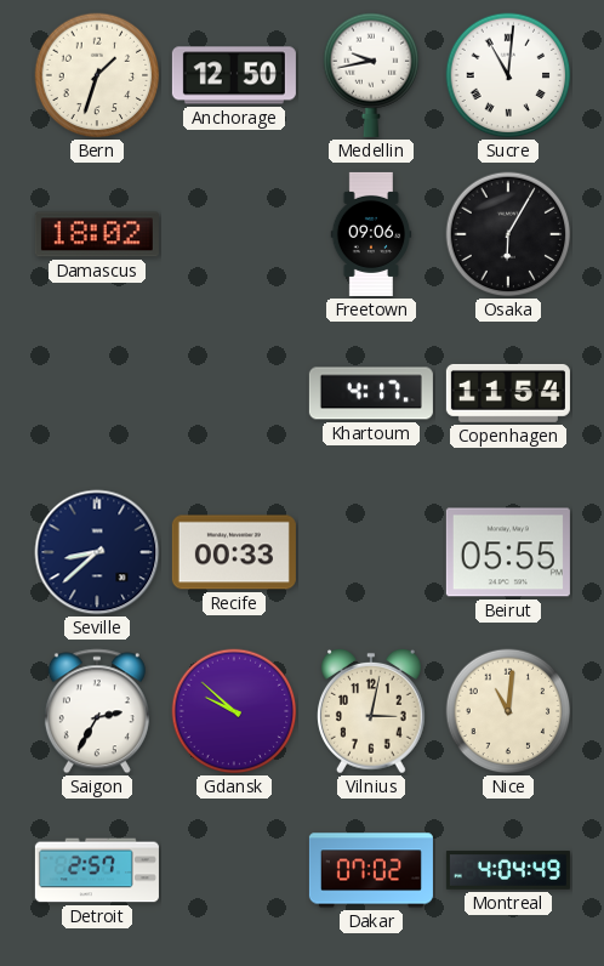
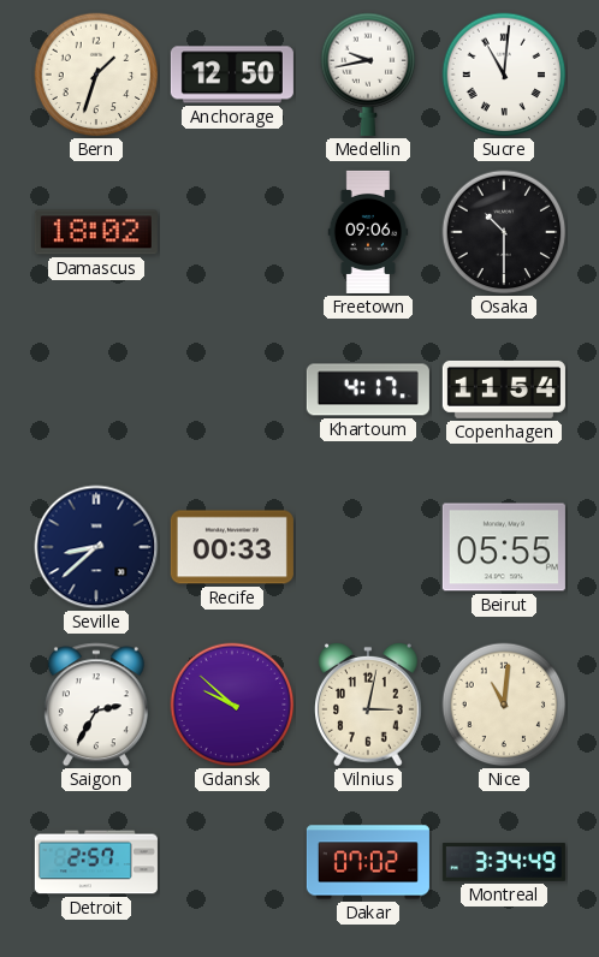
Osaka: 6:05 -> 10:30 (504, 232)
Montreal: 4:04 -> 3:34 (504, 862)
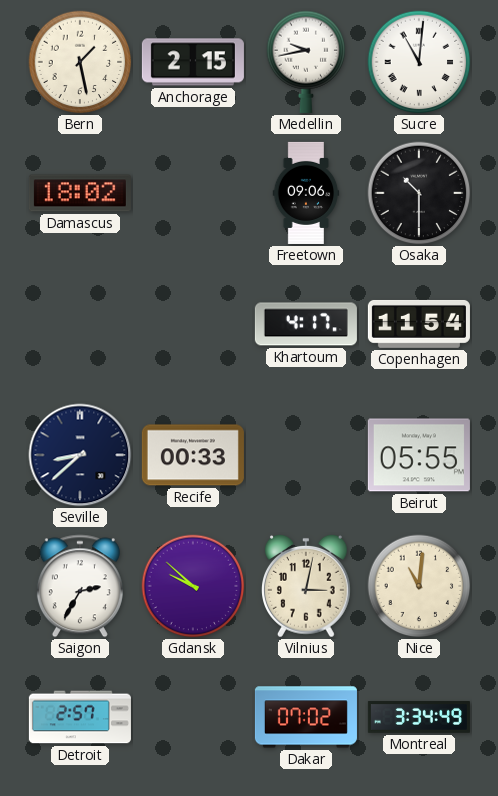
Bern: 1:33 -> 1:28 (80, 62)
Anchorage: 12:50 -> 2:15 (193, 62)
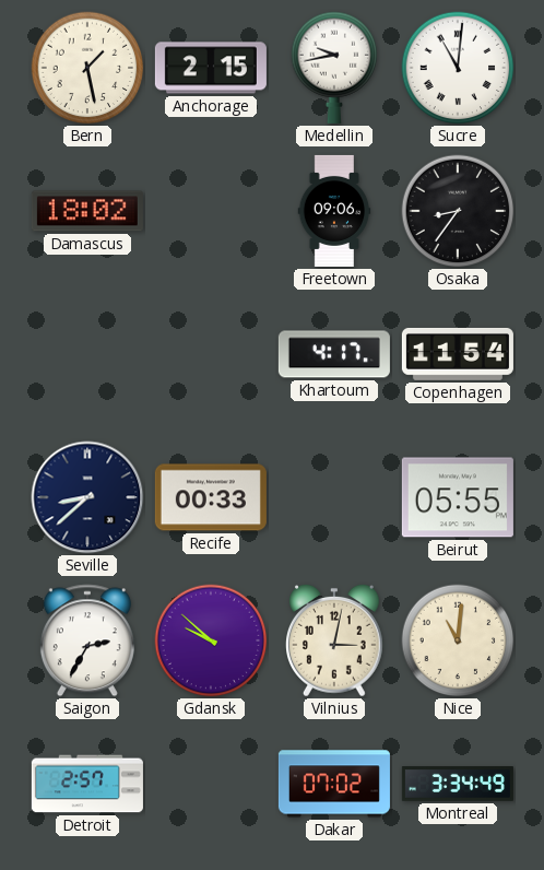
Osaka: 10:30 -> 8:36 (458, 211)
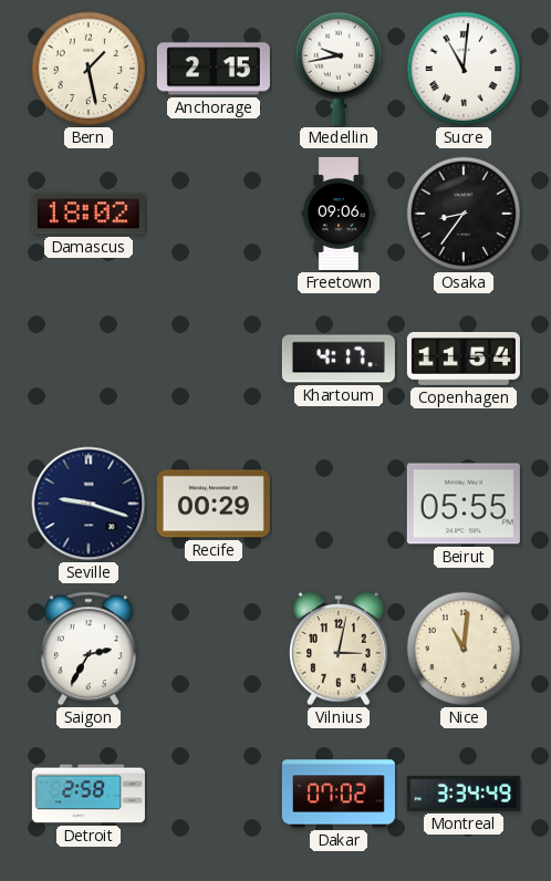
Seville: 8:38 -> 9:18 (89, 504)
Recife: 00:33 -> 00:29 (214, 504)
Gdansk: 9:52 -> none (211, 640)
Detroit: 2:57 -> 2:58 (89, 794)
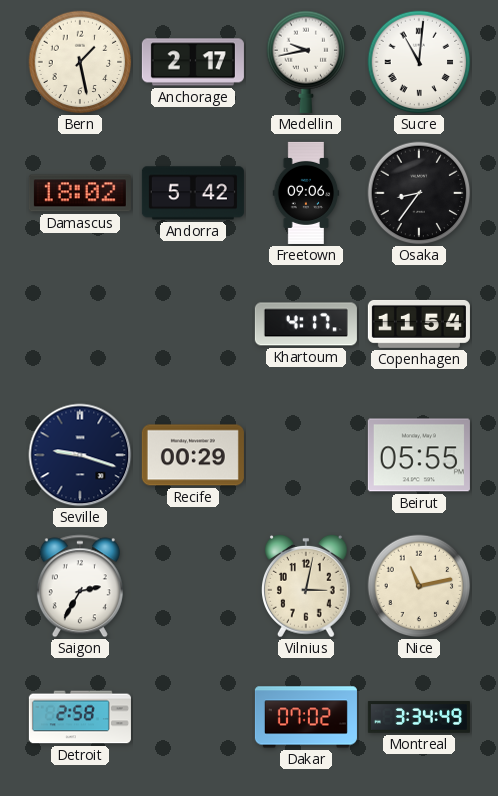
Anchorage: 2:15 -> 2:17 (193, 62)
Andorra: none -> 5:42 (193, 193)
Nice: 11:01 -> 11:13 (419, 586)
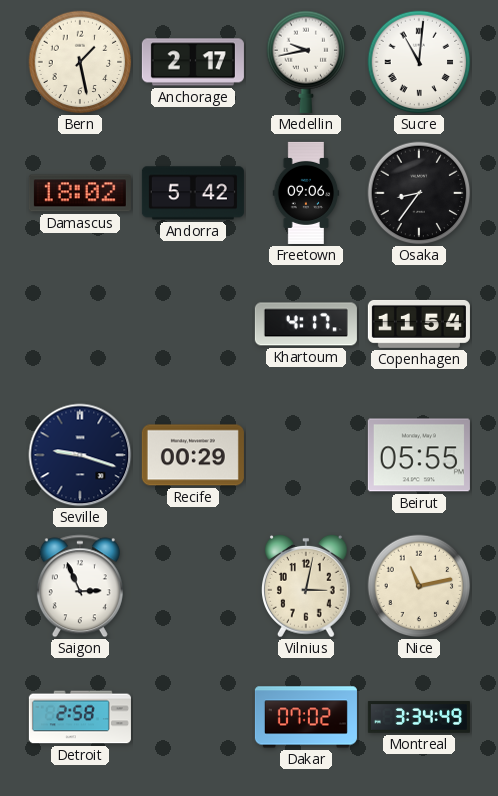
Saigon: 2:35 -> 2:56 (80, 586)
